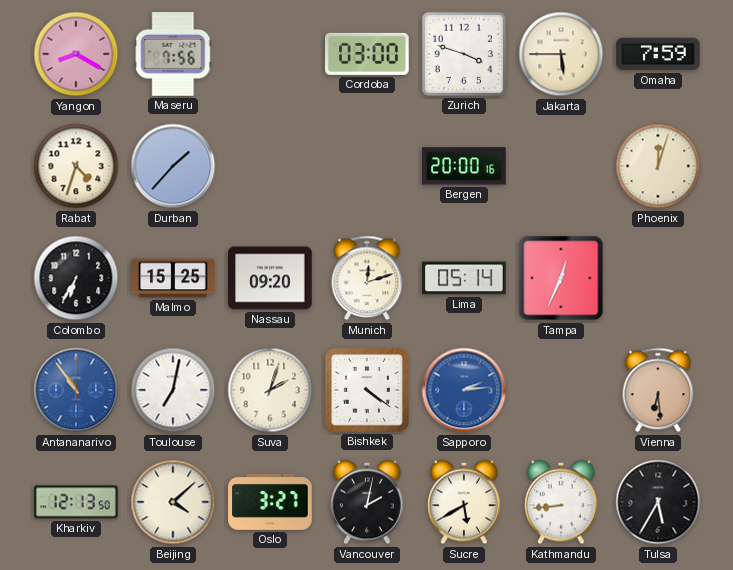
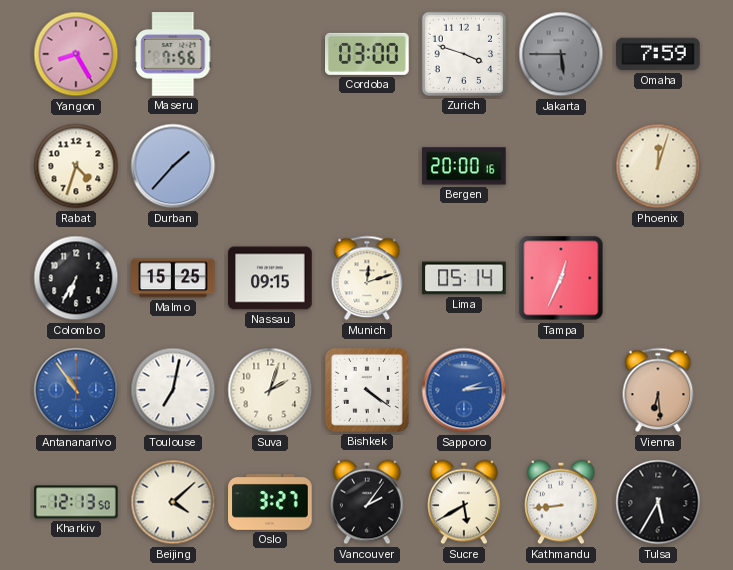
Yangon: 8:20 -> 8:25 (76, 54)
Jakarta dial: cream -> grey (561, 54)
Nassau: 09:20 -> 09:15 (270, 278)
Vancouver: 2:02 -> 2:06 (367, 502)
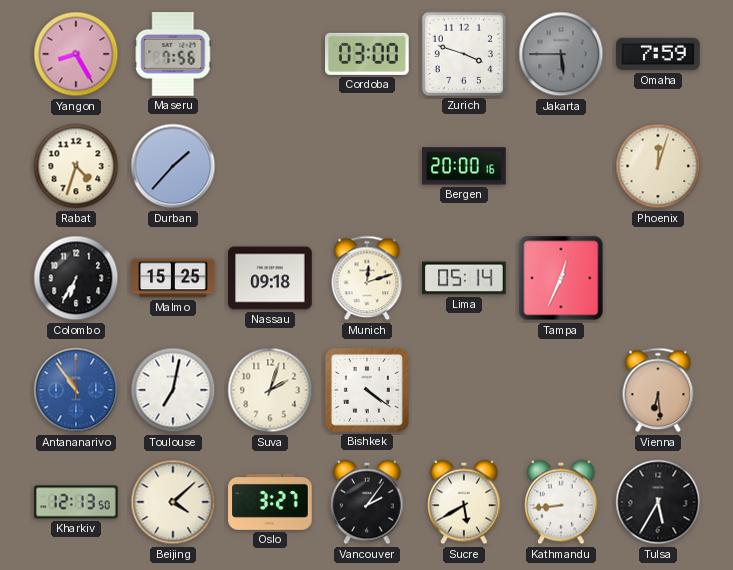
Nassau: 09:15 -> 09:18 (270, 278)
Sapporo: 2:14 -> none (464, 390)
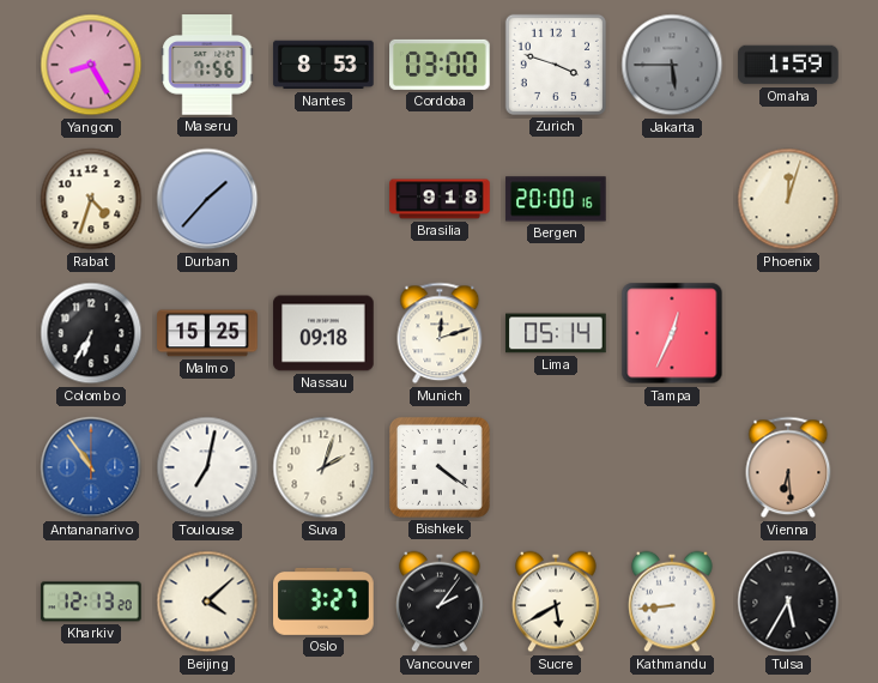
Nantes: none -> 8:53 (323, 65)
Omaha: 7:59 -> 1:59 (788, 65)
Brasilia: none -> 9:18 (440, 199)
Kharkiv: 12:13:50 -> 12:13:20 (91, 602)
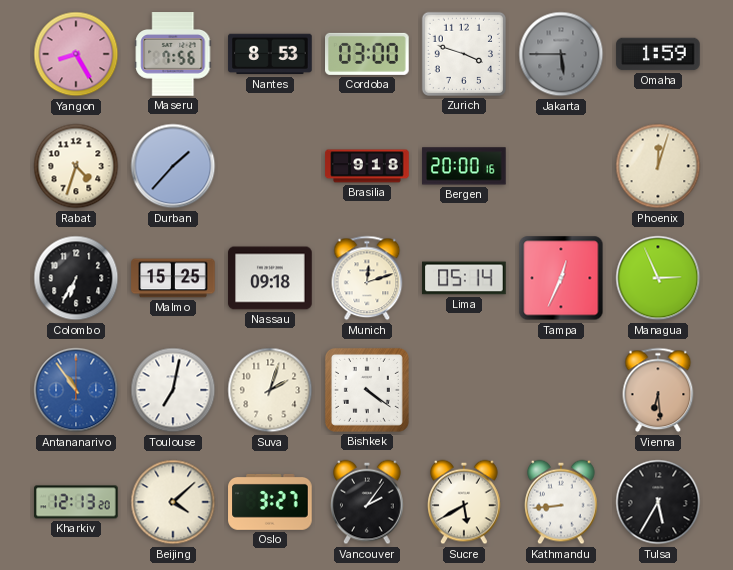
Managua: none -> 2:56 (658, 278)
